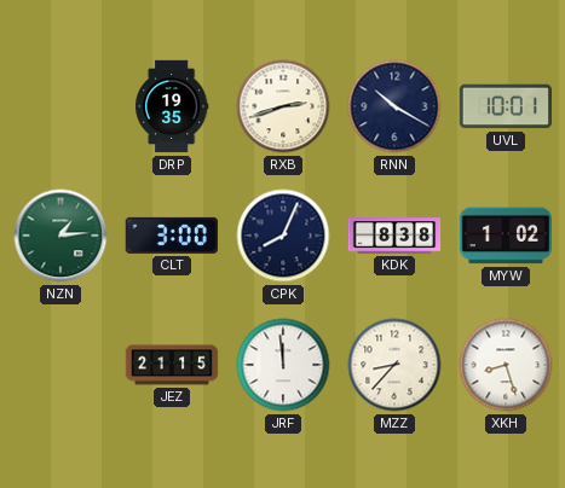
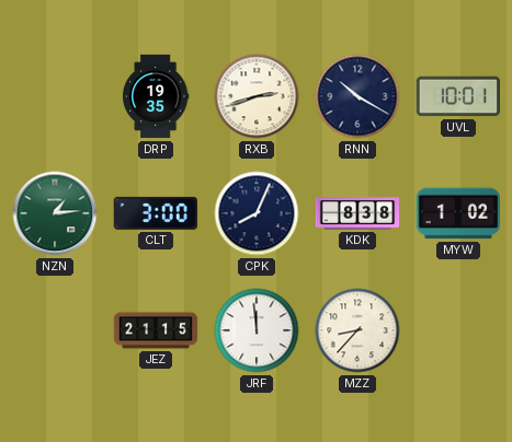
XKH: 8:27 -> none (506, 365)
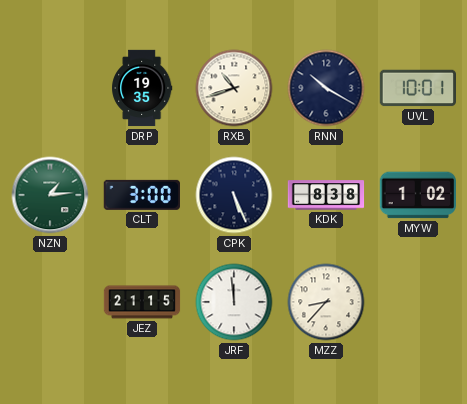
RXB: 2:42 -> 10:42 (234, 88)
CPK: 8:04 -> 5:26 (234, 195)
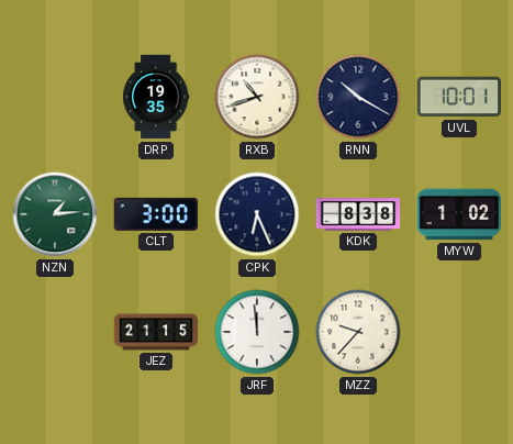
CPK: 5:26 -> 6:26 (257, 214)
MZZ: 8:37 -> 9:37 (358, 332)
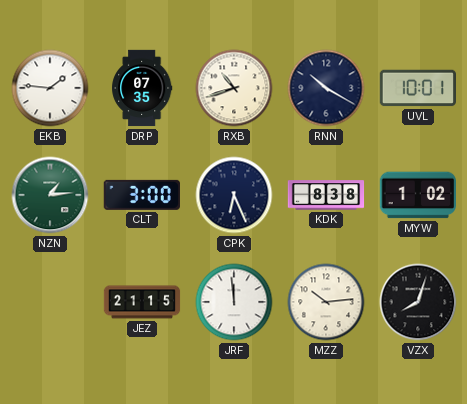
EKB: none -> 1:46 (50, 88)
DRP: 19:35 -> 07:35 (142, 88)
MZZ: 9:37 -> 10:14 (326, 302)
VZX: none -> 8:03 (418, 302)
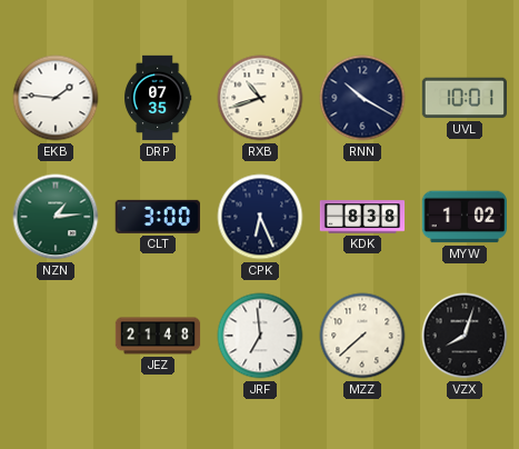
JEZ: 21:15 -> 21:48 (158, 336)
JRF: 11:59 -> 6:59 (260, 336)
MZZ: 10:14 -> 7:38 (362, 336)
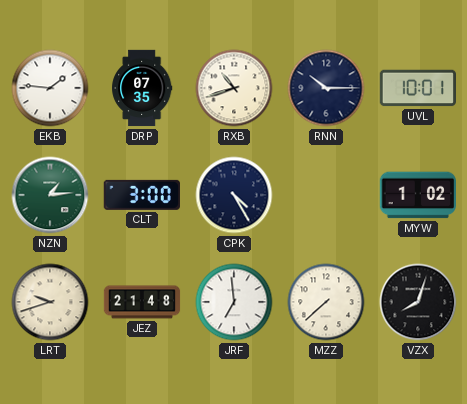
RNN: 10:20 -> 10:15 (326, 88)
CPK: 6:26 -> 4:25 (234, 195)
KDK: 8:38 -> none (362, 217)
LRT: none -> 9:42 (50, 302)
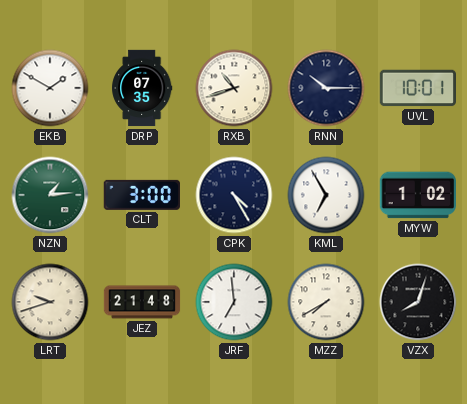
EKB: 1:46 -> 1:50 (50, 88)
KML: none -> 6:55 (326, 195)
MZZ: 7:38 -> 7:40 (326, 302)
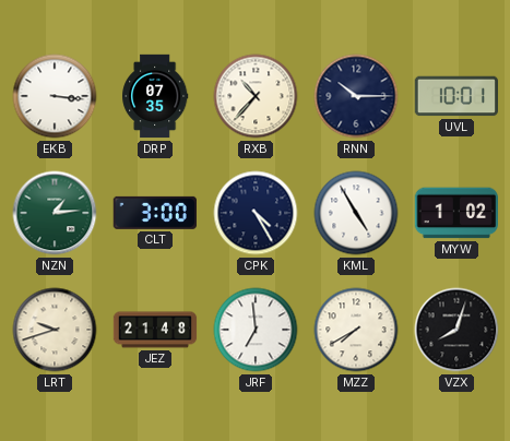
EKB: 1:50 -> 3:16 (55, 96)
RXB: 10:42 -> 10:37 (256, 96)
KML: 6:55 -> 4:55 (356, 213)
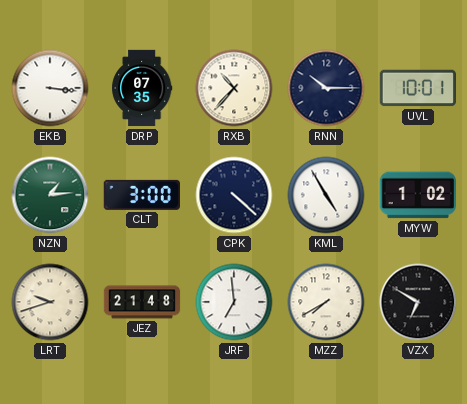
CPK: 4:25 -> 4:22 (234, 195)
VZX: 8:03 -> 6:50 (418, 302)
